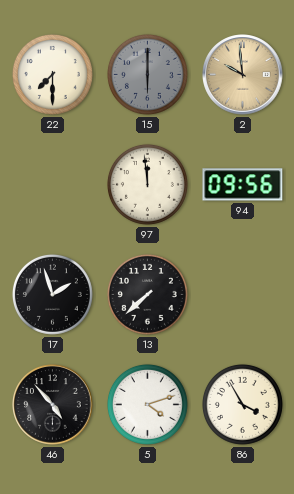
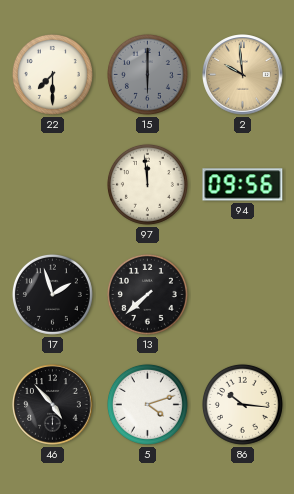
86: 3:55 -> 10:16 (242, 404)
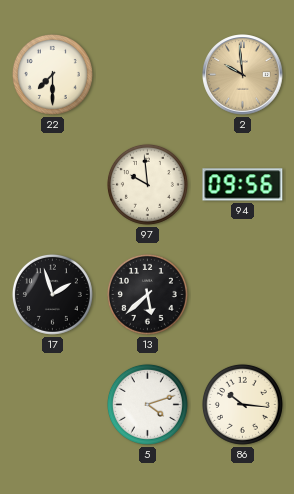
15: 6:00 -> none (147, 74)
97: 11:59 -> 9:59 (147, 184)
13: 7:38 -> 5:38 (147, 294)
46: 4:53 -> none (53, 405)
